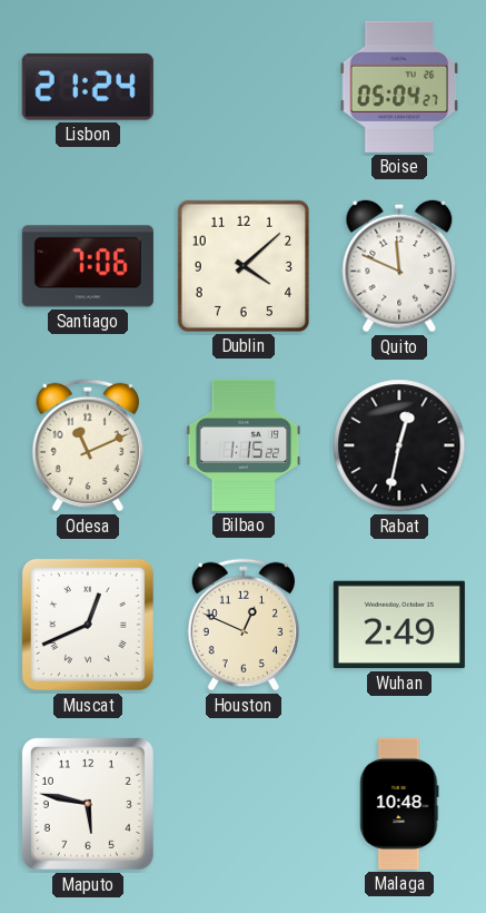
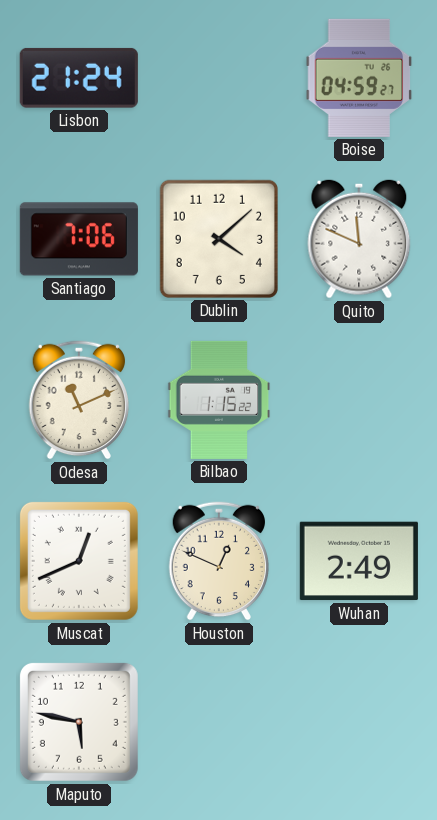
Boise: 05:04 -> 04:59 (359, 78)
Rabat: 12:32 -> none (399, 445)
Malaga: 10:48 -> none (399, 804)
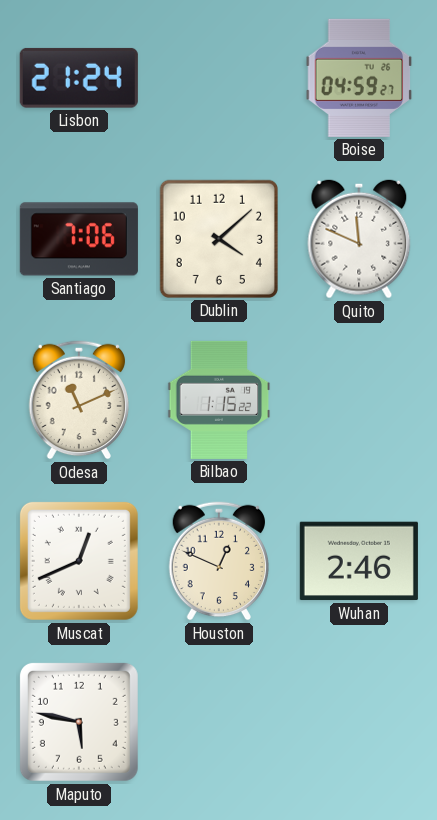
Wuhan: 2:49 -> 2:46 (359, 561)
